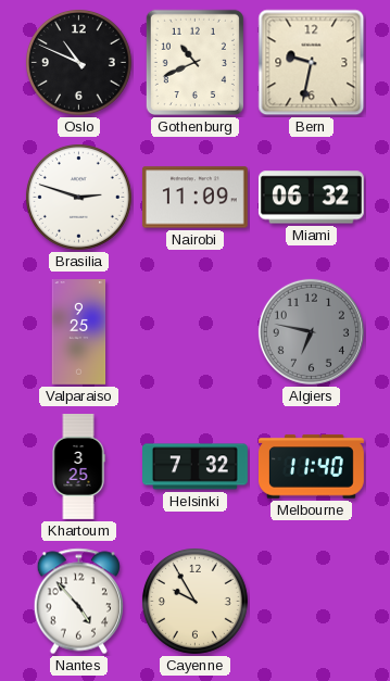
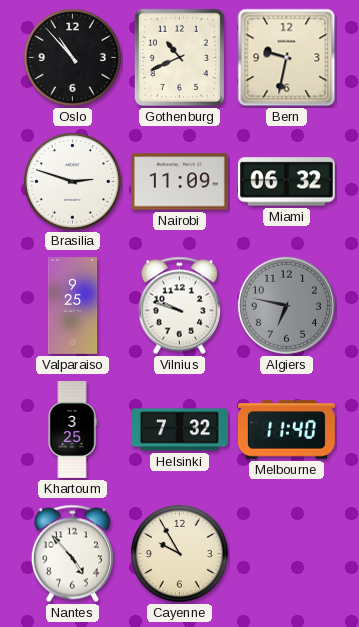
Oslo: 10:49 -> 10:53 (72, 57)
Vilnius: none -> 9:48 (179, 306)
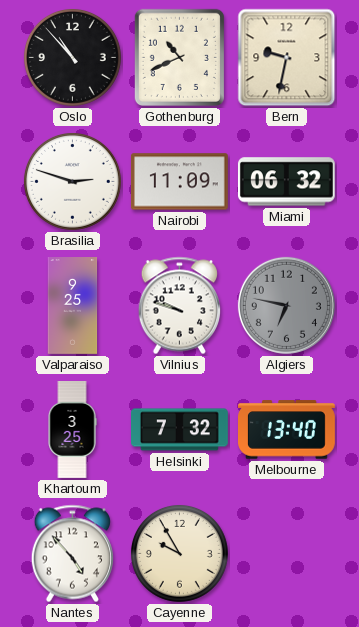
Melbourne: 11:40 -> 13:40 (287, 430)
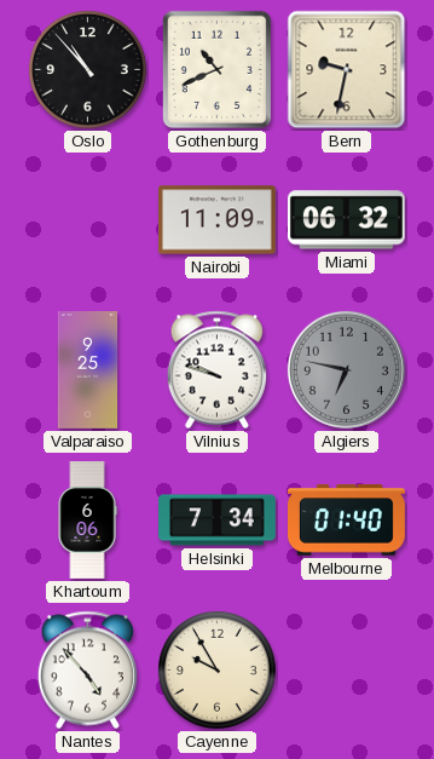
Brasilia: 2:48 -> none (72, 181)
Khartoum: 3:25 -> 6:06 (87, 521)
Helsinki: 7:32 -> 7:34 (218, 521)
Melbourne: 13:40 -> 01:40 (347, 521)
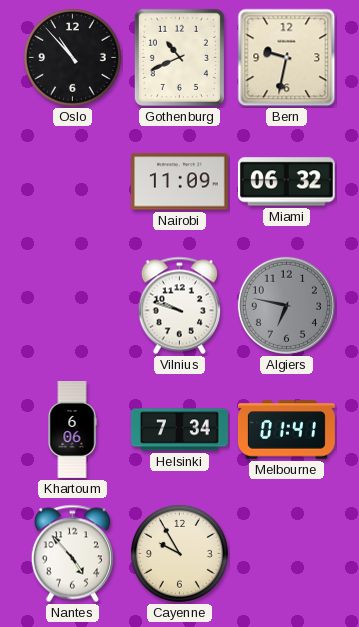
Valparaiso: 9:25 -> none (88, 370)
Melbourne: 01:40 -> 01:41 (287, 430)
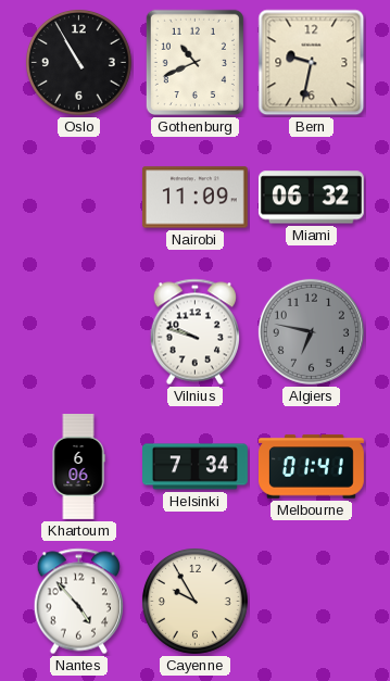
Oslo: 10:53 -> 10:55 (78, 62)
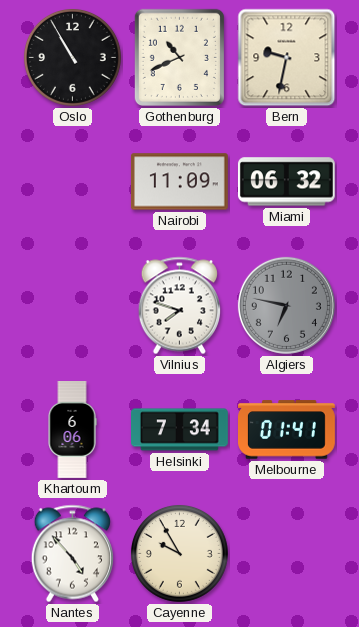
Vilnius: 9:48 -> 7:48 (179, 306)
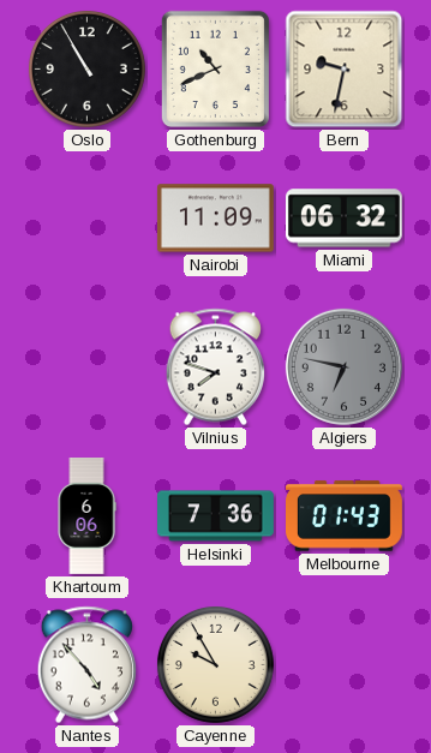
Helsinki: 7:34 -> 7:36 (216, 516)
Melbourne: 01:41 -> 01:43 (345, 516)
